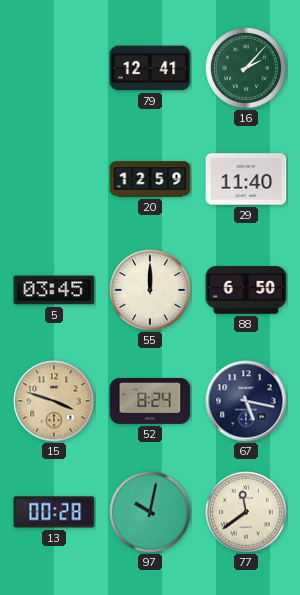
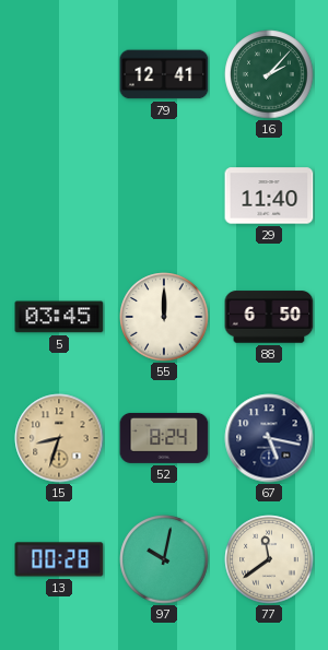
20: 12:59 -> none (150, 179)
15: 3:48 -> 8:33 (59, 438)
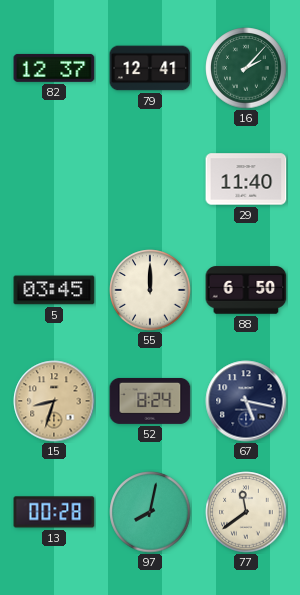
82: none -> 12:37 (54, 68)
97: 10:02 -> 8:02 (150, 512)
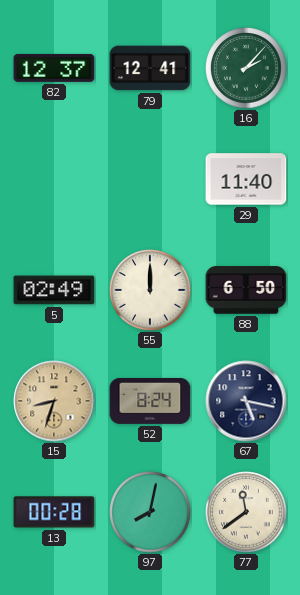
5: 03:45 -> 02:49 (54, 290)
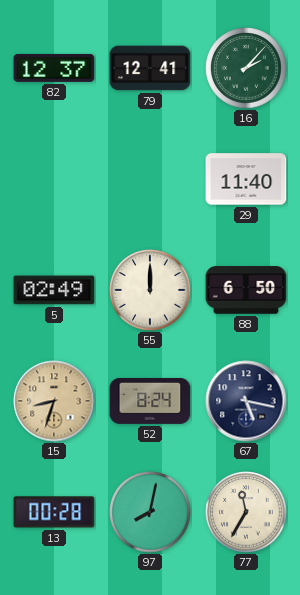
77: 11:39 -> 11:35 (246, 512)
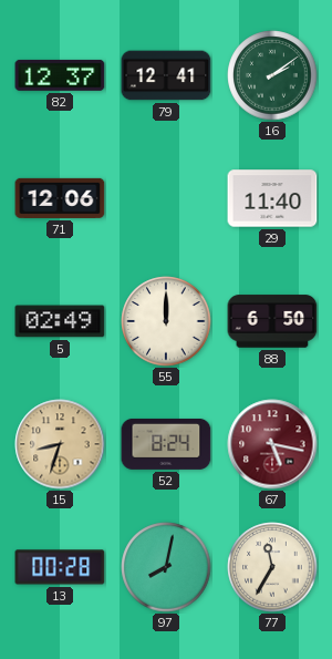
16: 2:07 -> 2:09 (272, 75)
71: none -> 12:06 (60, 198)
67 dial: navy -> burgundy (272, 444)
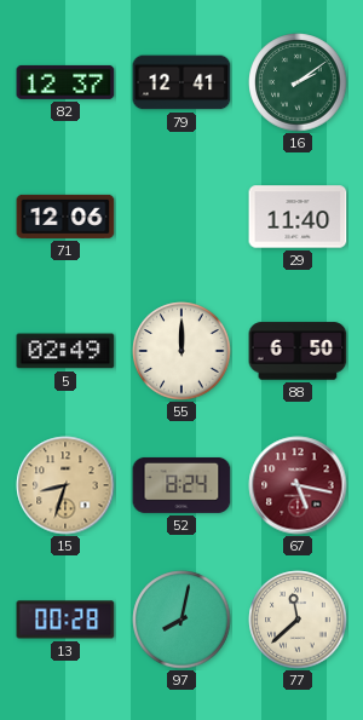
77: 11:35 -> 11:38 (298, 620)
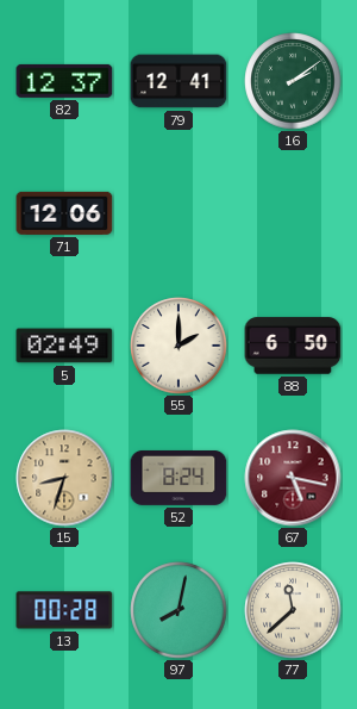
29: 11:40 -> none (298, 217)
55: 12:00 -> 2:00 (178, 346)
